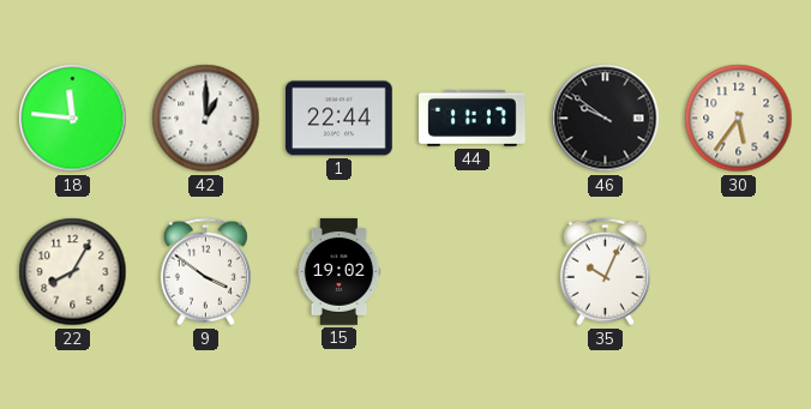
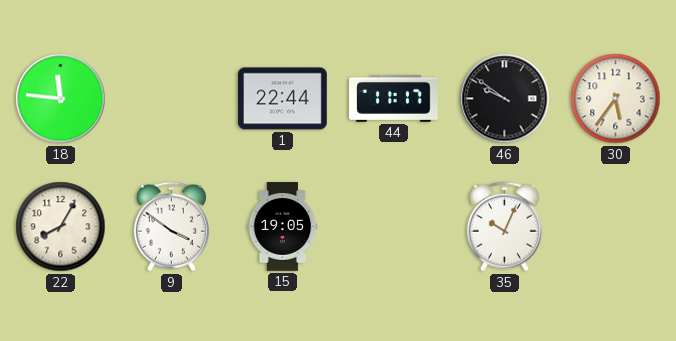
42: 1:00 -> none (206, 119)
15: 19:02 -> 19:05 (283, 227)
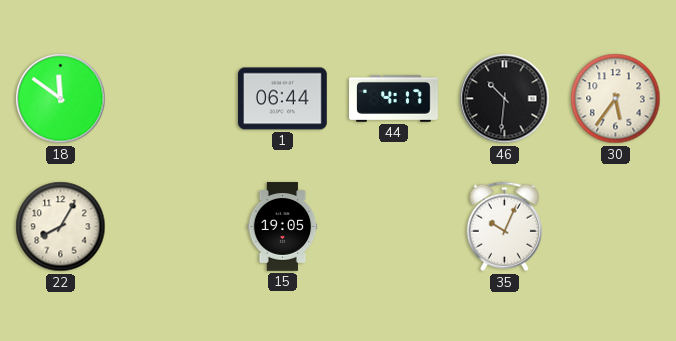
18: 11:46 -> 11:51 (61, 99)
1: 22:44 -> 06:44 (283, 99)
44: 11:17 -> 4:17 (394, 98)
46: 9:51 -> 10:31 (505, 99)
9: 3:51 -> none (171, 227)
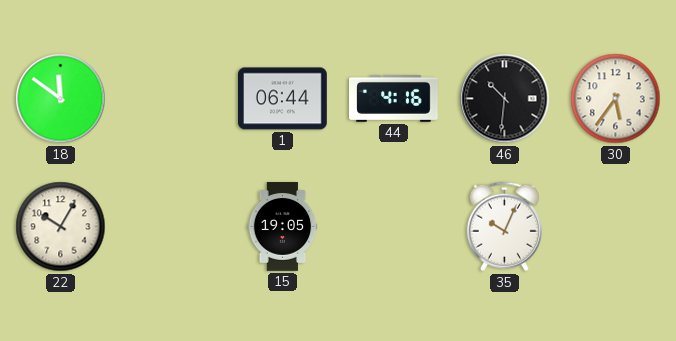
44: 4:17 -> 4:16 (394, 98)
22: 8:05 -> 10:05 (61, 227)
